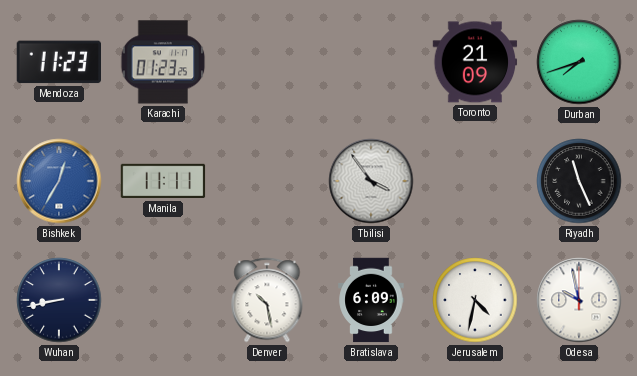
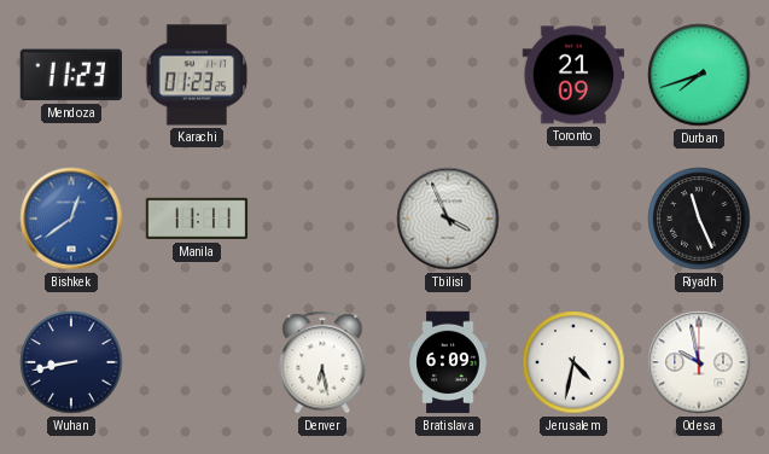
Bishkek: 12:35 -> 12:39 (71, 219)
Tbilisi: 3:54 -> 3:56 (448, 219)
Denver: 10:28 -> 6:28 (322, 362)
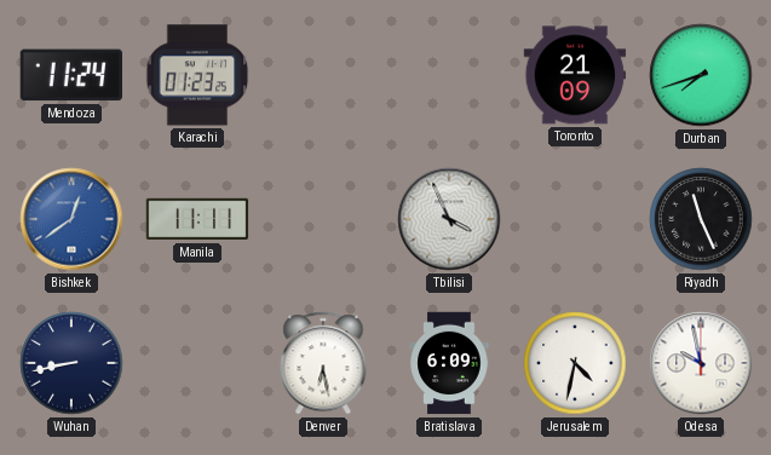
Mendoza: 11:23 -> 11:24 (70, 75)
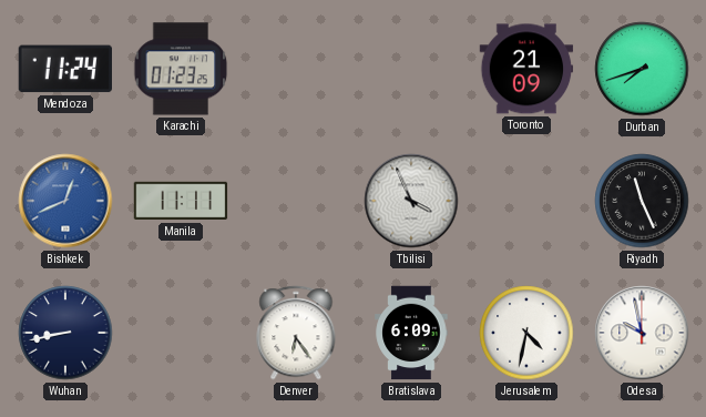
Bishkek: 12:39 -> 12:41 (65, 201)
Denver: 6:28 -> 6:24 (296, 333)
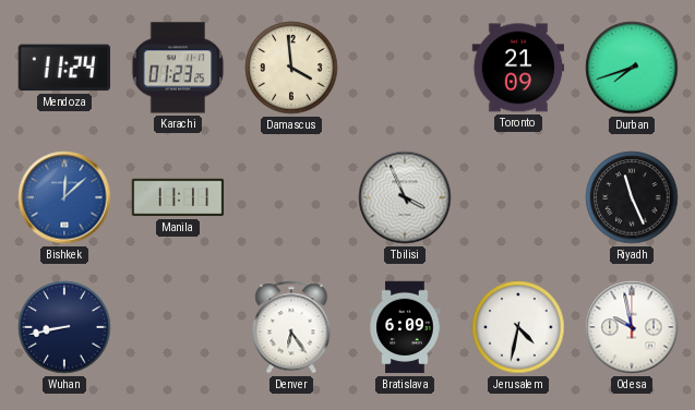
Damascus: none -> 3:59 (291, 68)
Bishkek: 12:41 -> 12:08 (64, 197)
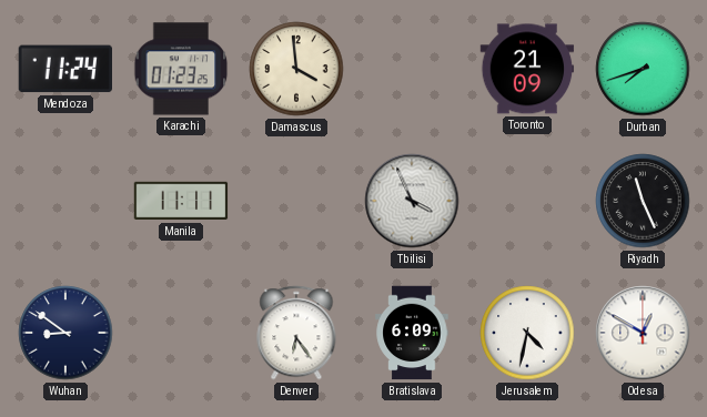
Bishkek: 12:08 -> none (64, 197)
Wuhan: 8:43 -> 8:51 (65, 333)
Odesa: 9:58 -> 12:50 (643, 333)
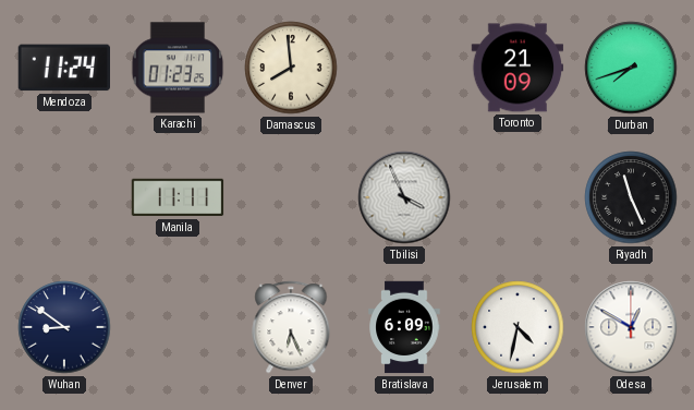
Damascus: 3:59 -> 7:59 (291, 68)
Denver: 6:24 -> 6:26 (291, 327)
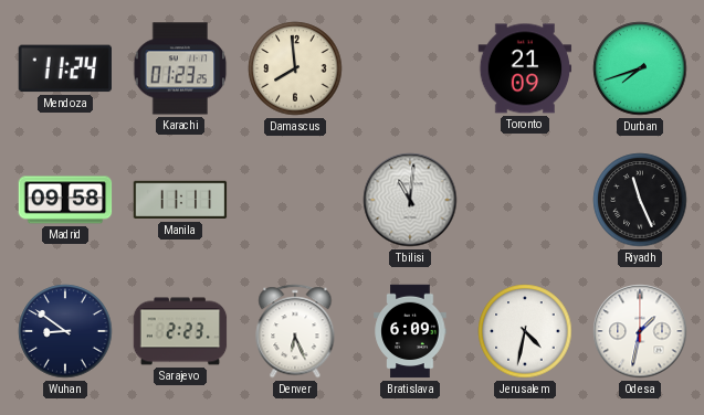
Madrid: none -> 09:58 (65, 200)
Tbilisi: 3:56 -> 11:01 (410, 200)
Sarajevo: none -> 2:23 (180, 331)
Odesa: 12:50 -> 1:32 (640, 331)
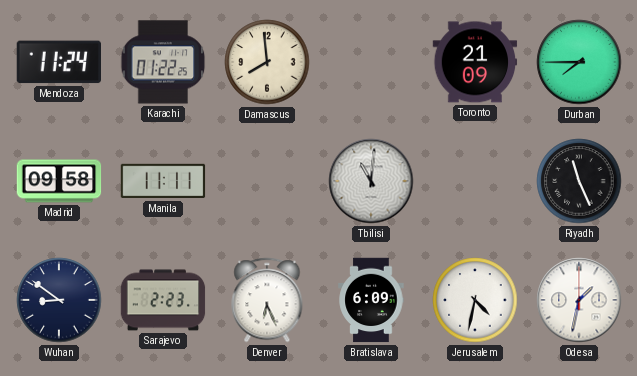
Karachi: 01:23 -> 01:22 (163, 62)
Durban: 7:42 -> 7:45 (579, 62)
